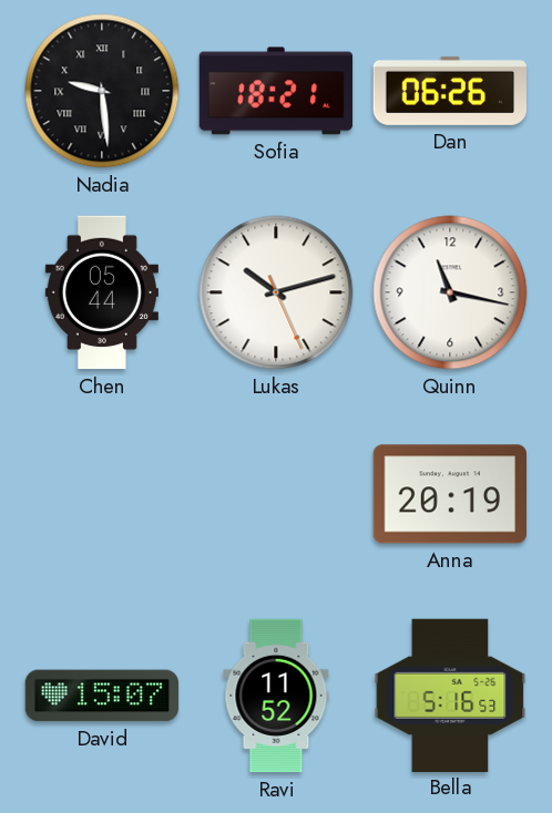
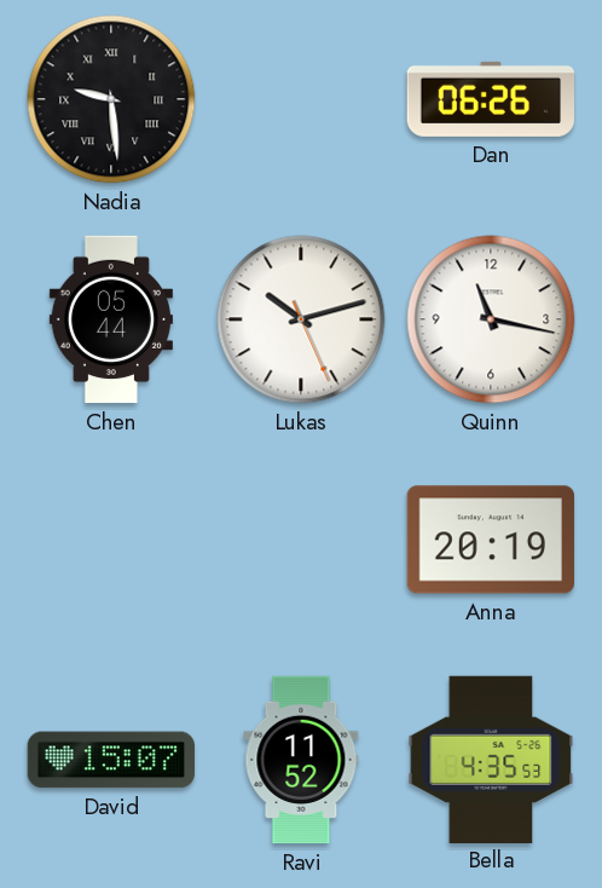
Sofia: 18:21 -> none (275, 91)
Bella: 5:16 -> 4:35 (491, 759)
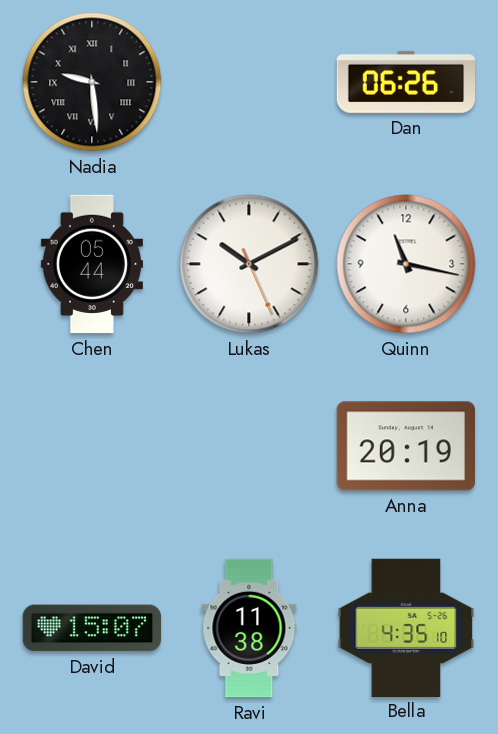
Lukas: 10:12 -> 10:10 (249, 264)
Ravi: 11:52 -> 11:38 (249, 628)
Bella: 4:35:53 -> 4:35:10 (406, 627)
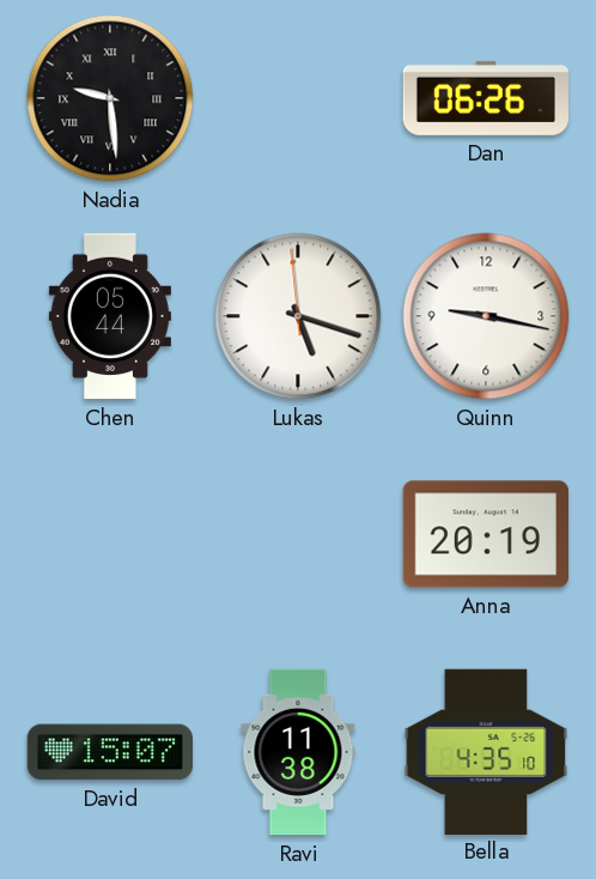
Lukas: 10:10 -> 5:17 (298, 316)
Quinn: 11:17 -> 9:17 (486, 316)
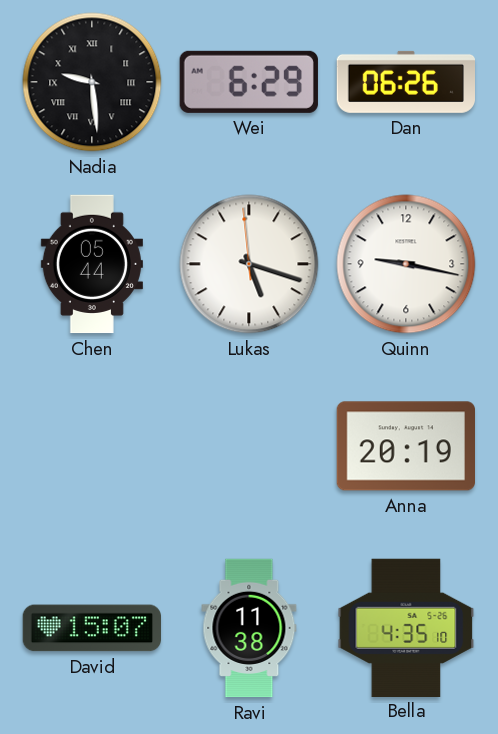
Wei: none -> 6:29 (249, 82)
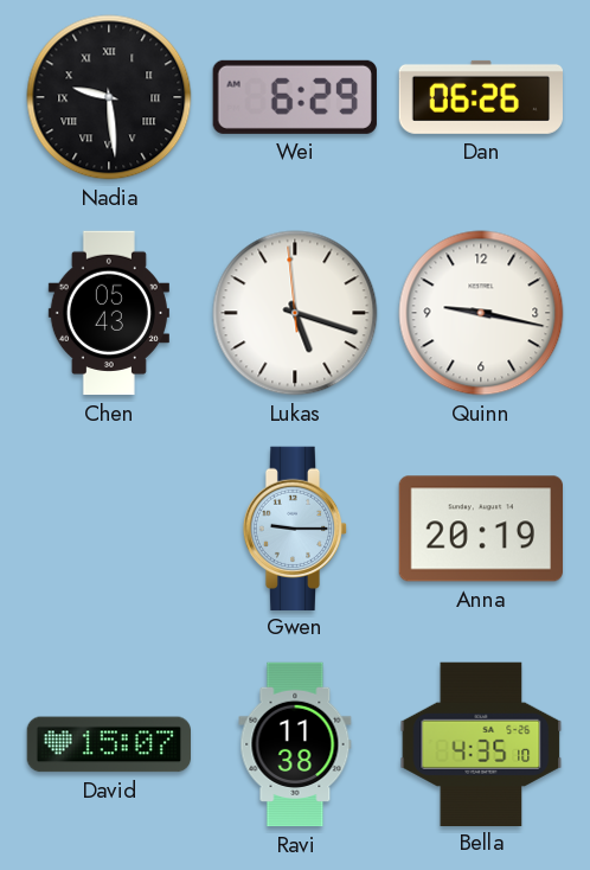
Chen: 05:44 -> 05:43 (109, 313)
Gwen: none -> 9:15 (295, 527)
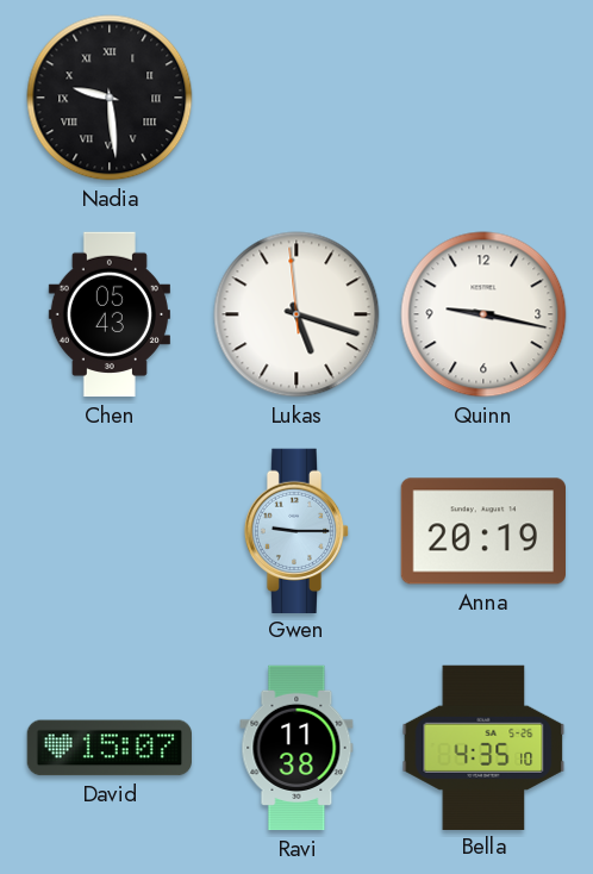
Wei: 6:29 -> none (295, 97)
Dan: 06:26 -> none (480, 97)
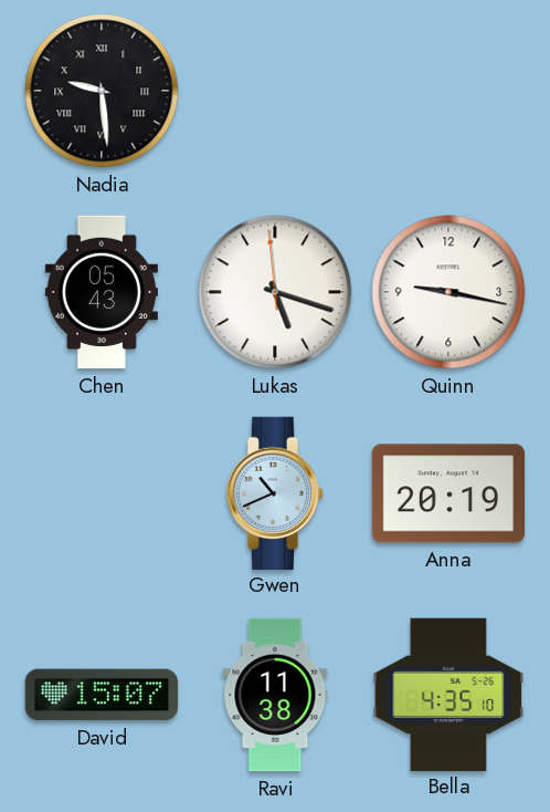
Gwen: 9:15 -> 10:41 (275, 492)
